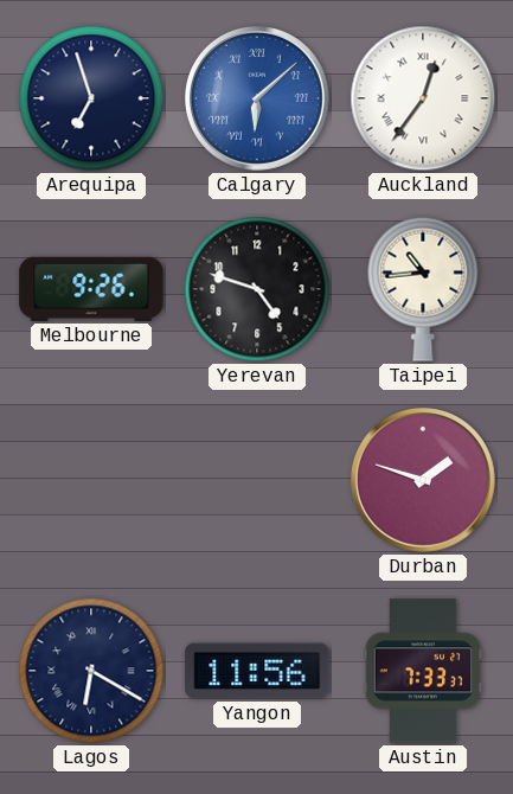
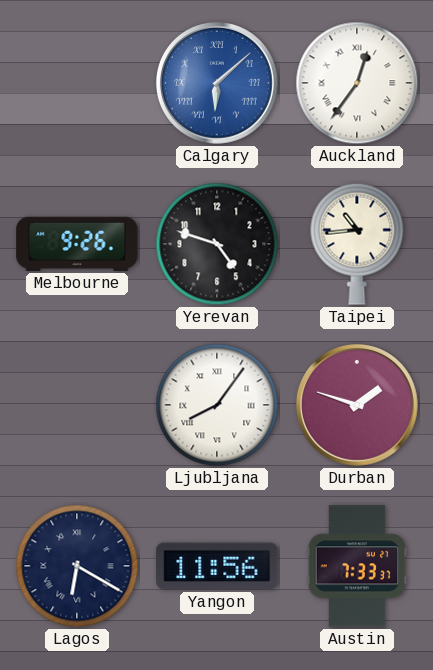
Arequipa: 6:57 -> none (91, 98)
Ljubljana: none -> 8:06 (217, 405)
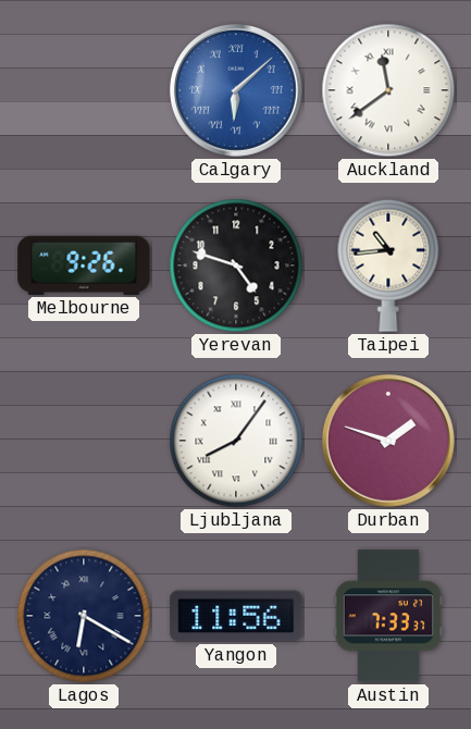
Auckland: 12:36 -> 11:39 (388, 90)
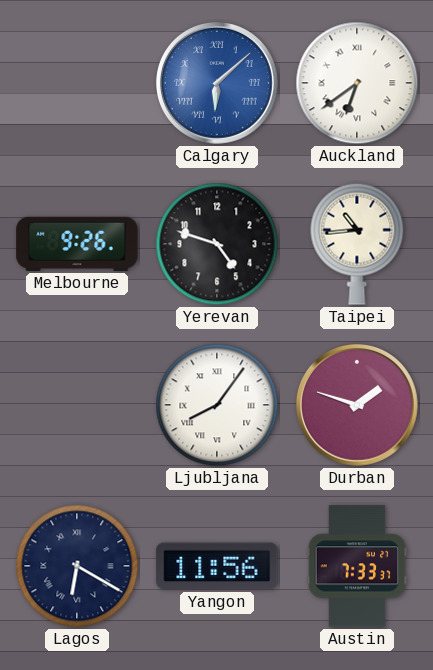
Auckland: 11:39 -> 6:39 (357, 83)
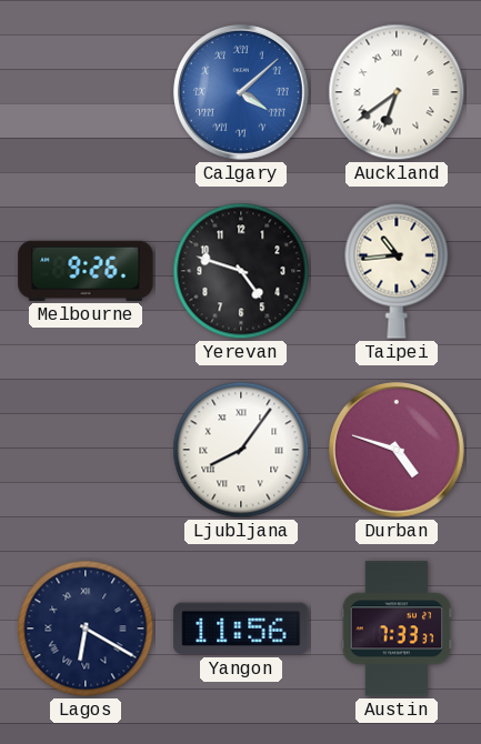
Calgary: 6:08 -> 4:08 (242, 93)
Durban: 1:48 -> 4:48 (398, 451)
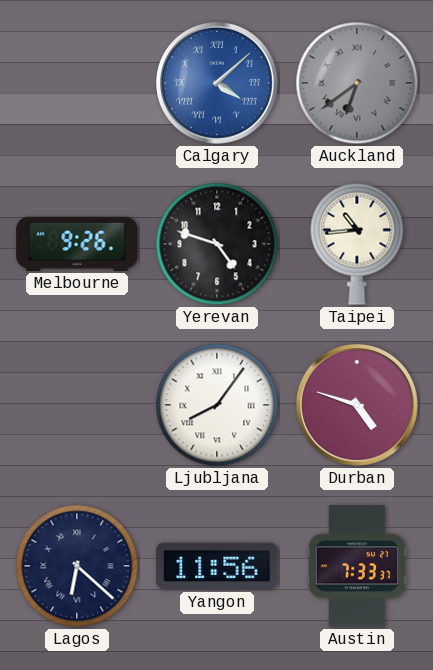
Auckland dial: white -> grey (357, 83)
Lagos: 6:20 -> 6:22 (77, 566)
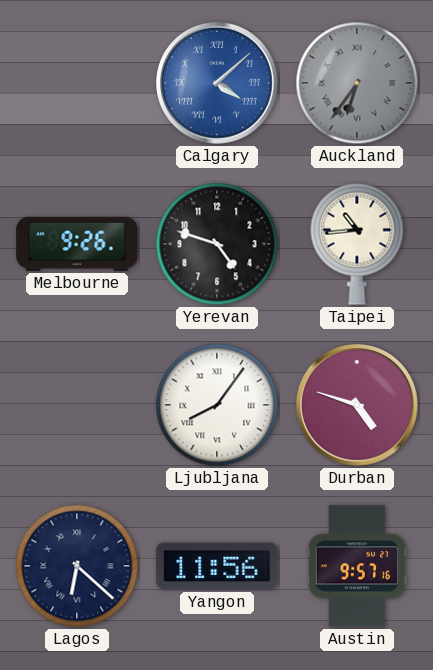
Auckland: 6:39 -> 6:36 (357, 83)
Austin: 7:33 -> 9:57 (357, 566)
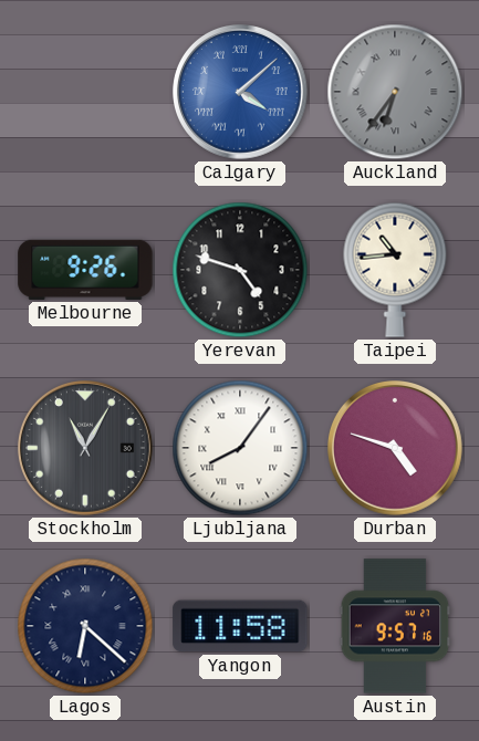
Stockholm: none -> 11:05 (86, 449)
Yangon: 11:56 -> 11:58 (240, 626)
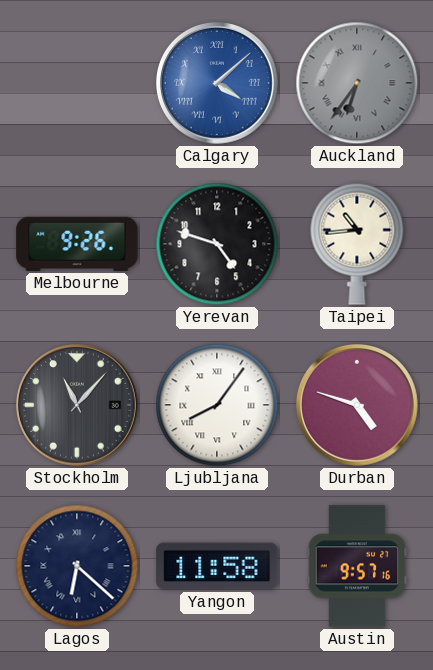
Stockholm: 11:05 -> 11:07 (78, 406)
